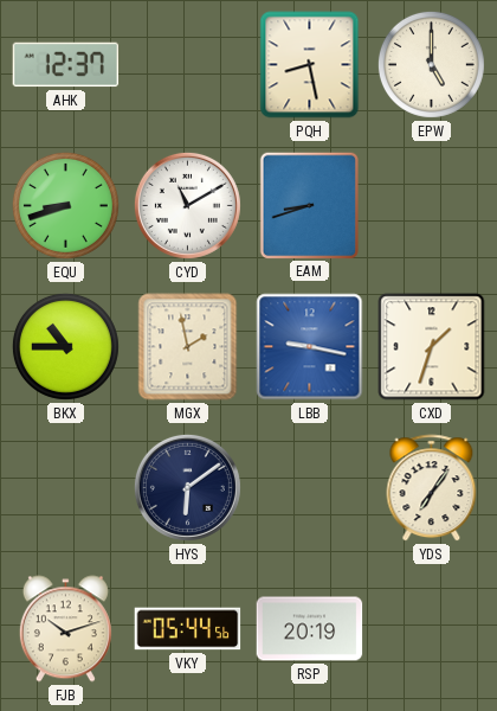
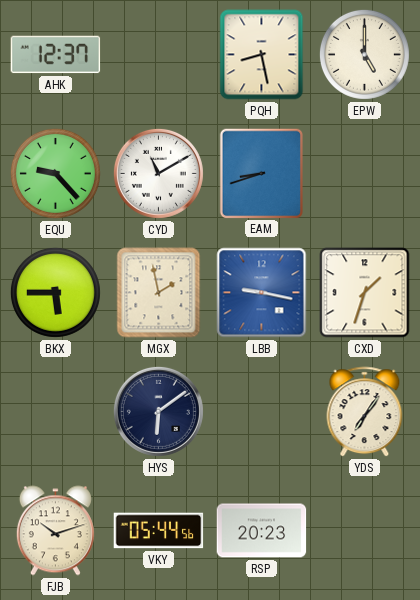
EQU: 8:42 -> 9:23 (55, 173)
BKX: 10:45 -> 5:45 (55, 292)
RSP: 20:19 -> 20:23 (262, 531)
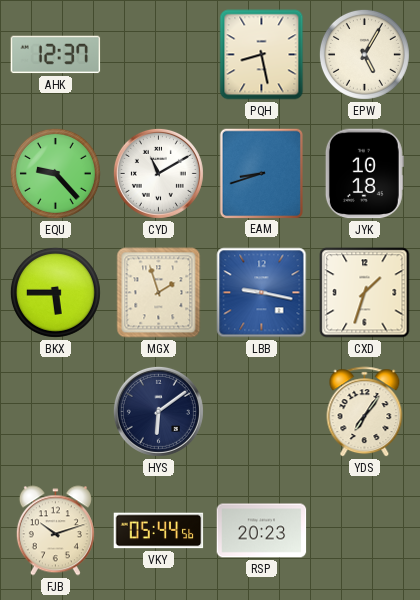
EPW: 5:00 -> 5:05 (364, 54)
JYK: none -> 10:18 (364, 174)
MGX: 1:58 -> 1:57 (159, 293)
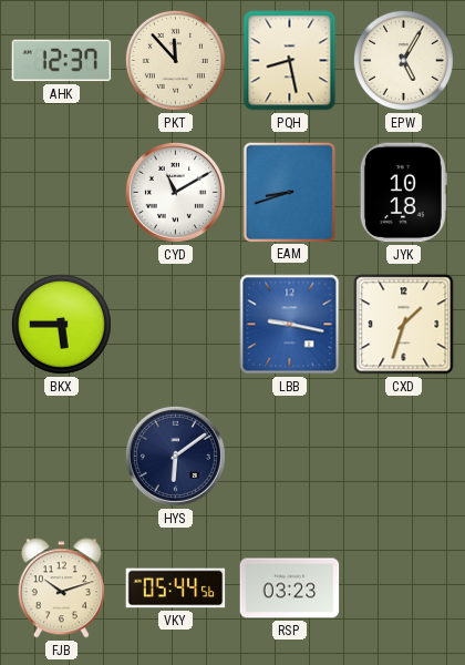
PKT: none -> 11:53 (175, 60)
EQU: 9:23 -> none (55, 173)
MGX: 1:57 -> none (159, 293)
YDS: 7:06 -> none (365, 412)
RSP: 20:23 -> 03:23 (290, 589)
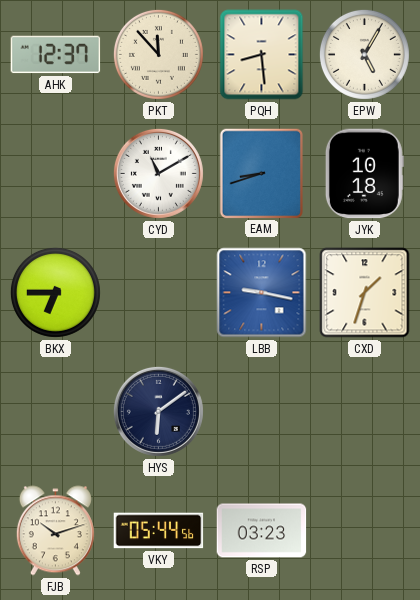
PQH: 8:28 -> 8:29 (262, 55)
BKX: 5:45 -> 6:45 (55, 292)
